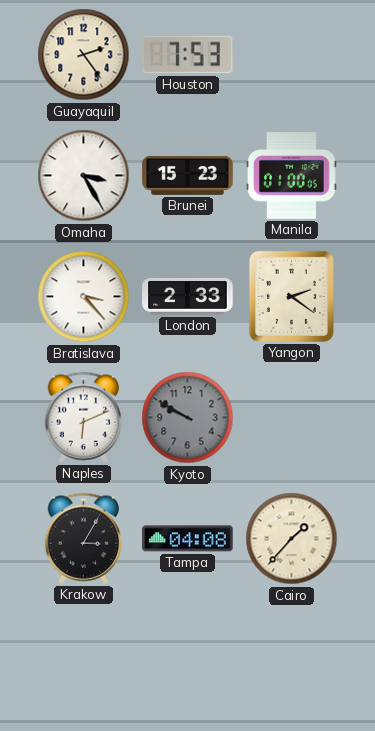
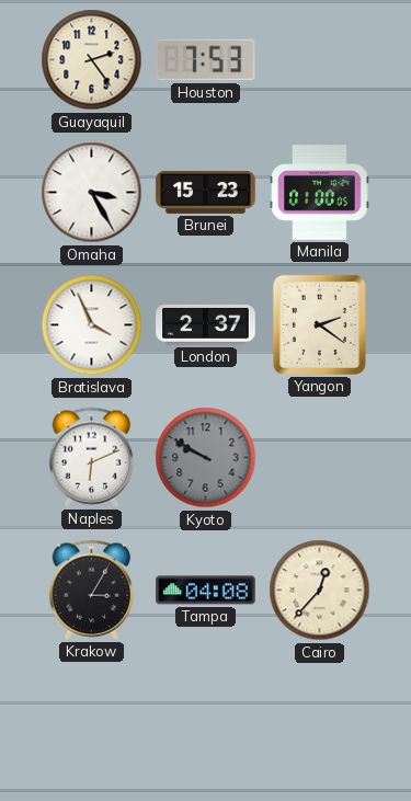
Bratislava: 3:23 -> 3:56 (92, 325)
London: 2:33 -> 2:37 (206, 324)
Cairo: 1:37 -> 12:37 (320, 591)
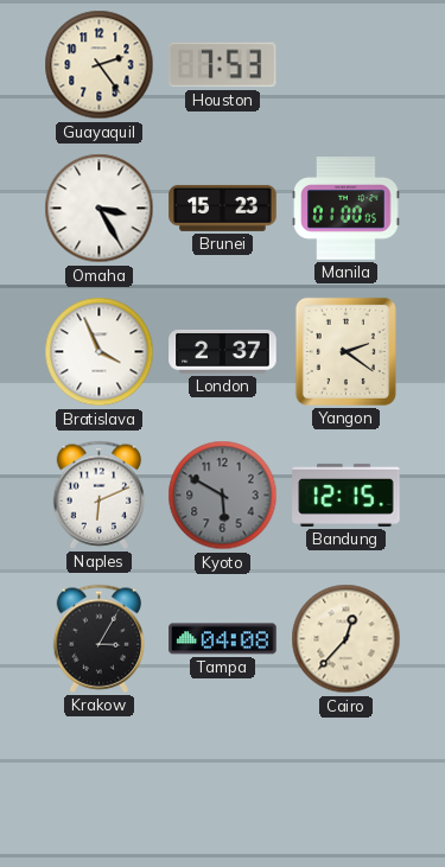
Kyoto: 9:50 -> 5:50 (223, 496)
Bandung: none -> 12:15 (347, 495)
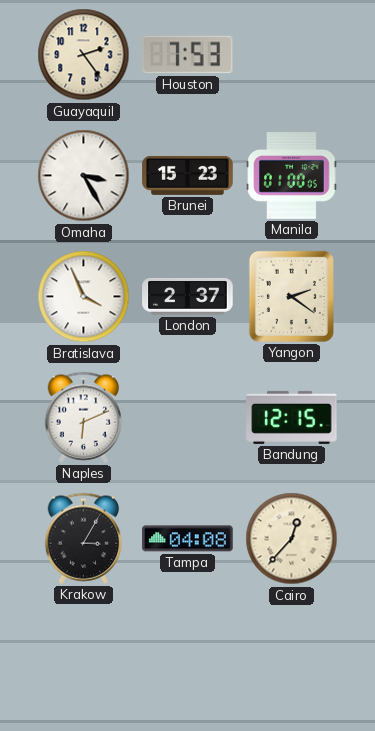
Kyoto: 5:50 -> none (223, 496)
